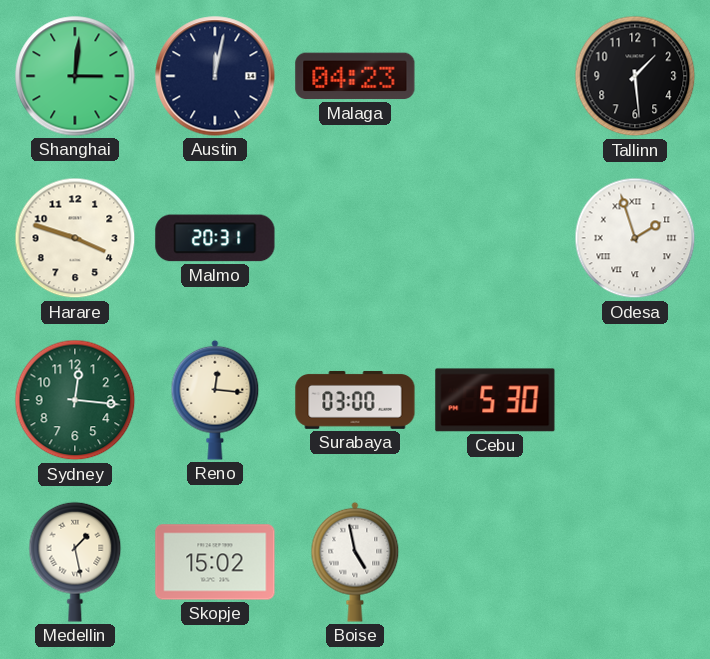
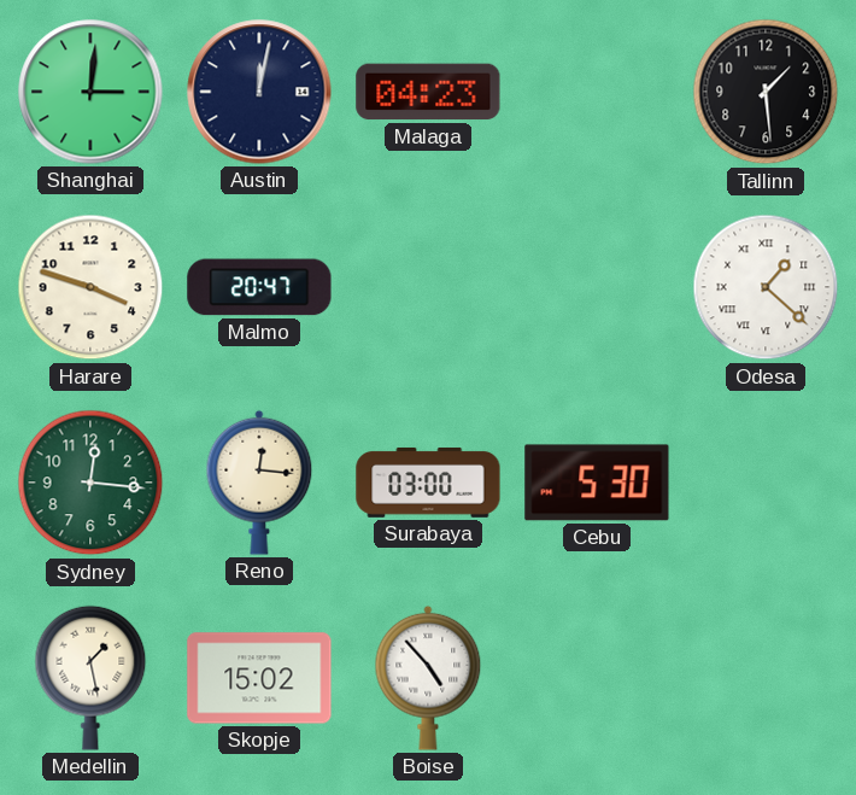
Malmo: 20:31 -> 20:47 (259, 287)
Odesa: 1:57 -> 1:22 (766, 287)
Boise: 4:58 -> 4:53 (428, 678)
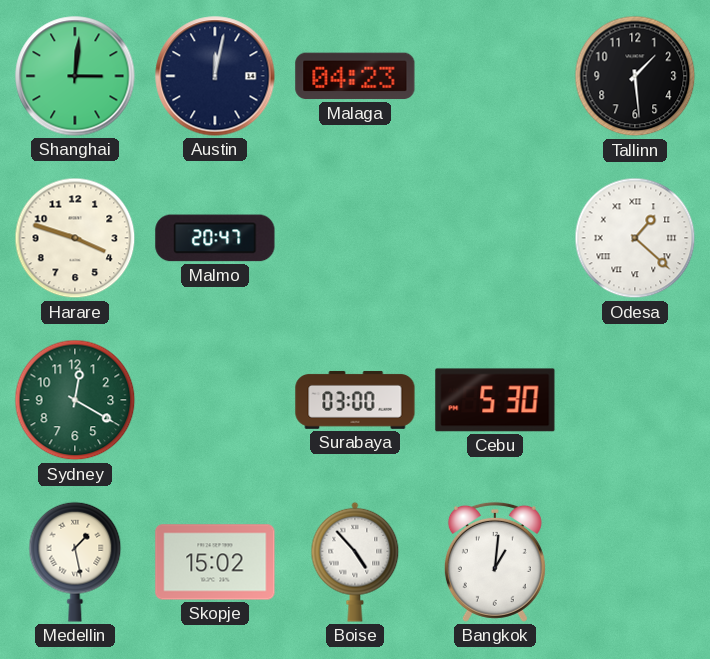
Sydney: 12:16 -> 12:20 (75, 400)
Reno: 12:16 -> none (259, 483)
Bangkok: none -> 1:01 (495, 562)
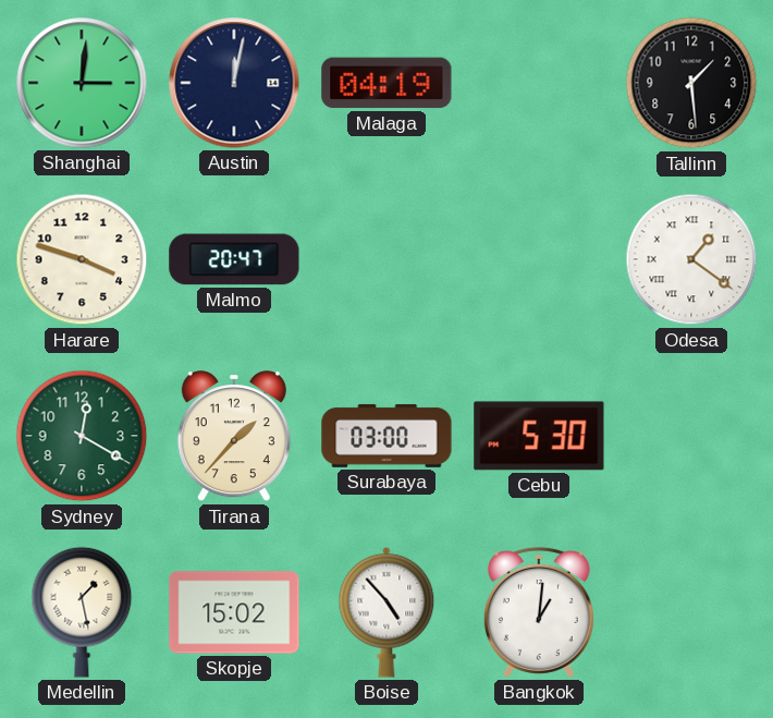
Malaga: 04:23 -> 04:19 (387, 83)
Odesa: 1:22 -> 1:21 (691, 259)
Tirana: none -> 1:37 (234, 437)
